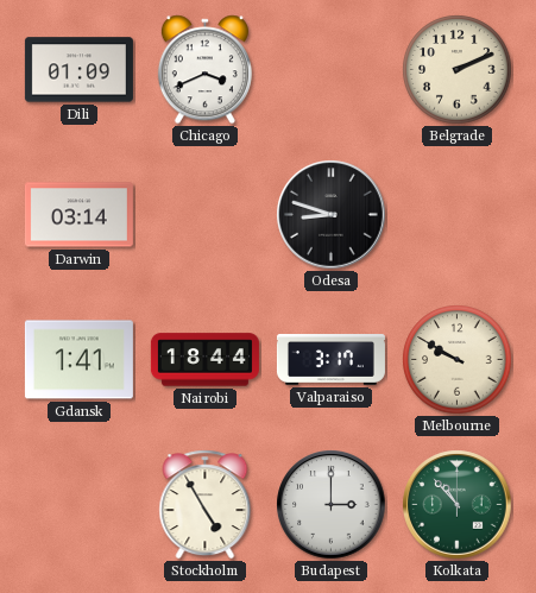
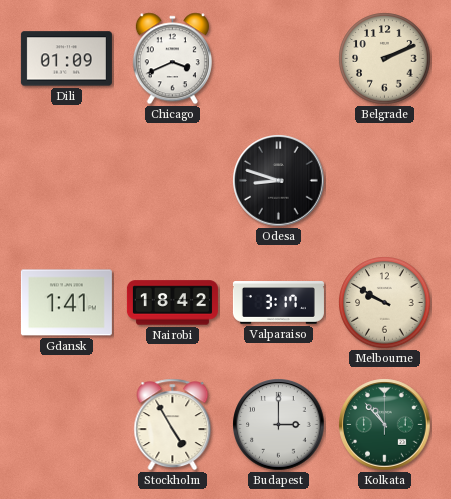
Darwin: 03:14 -> none (78, 215)
Nairobi: 18:44 -> 18:42 (172, 303)
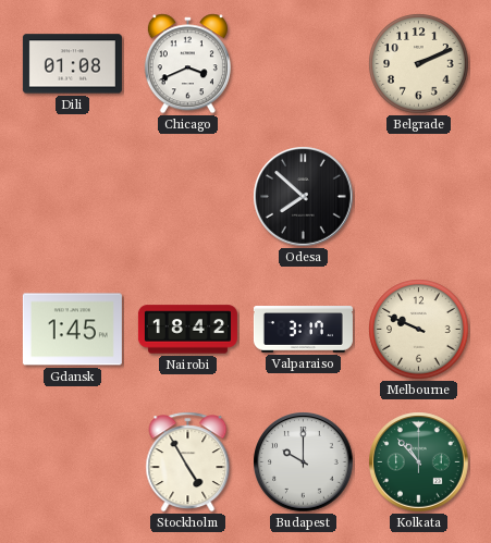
Dili: 01:09 -> 01:08 (72, 64)
Odesa: 8:48 -> 7:52 (304, 197)
Gdansk: 1:41 -> 1:45 (72, 330)
Melbourne: 9:50 -> 9:49 (419, 330)
Budapest: 3:00 -> 10:00 (304, 462)
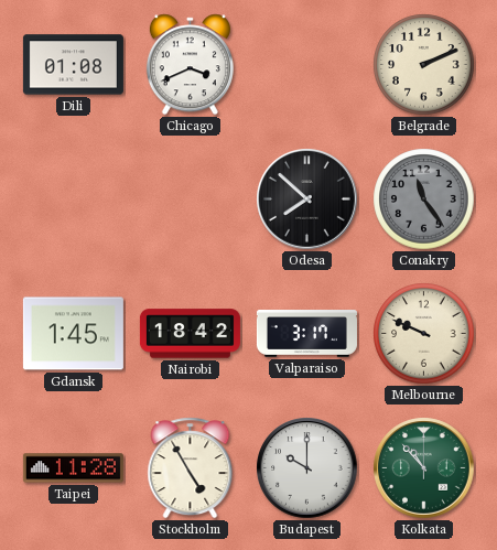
Conakry: none -> 11:24 (424, 199)
Taipei: none -> 11:28 (73, 468)
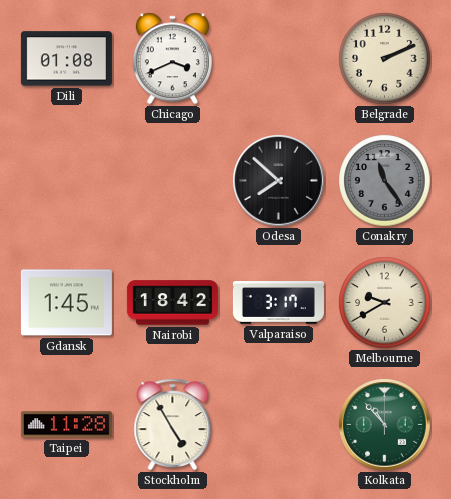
Melbourne: 9:49 -> 9:40 (385, 303)
Budapest: 10:00 -> none (307, 468)
